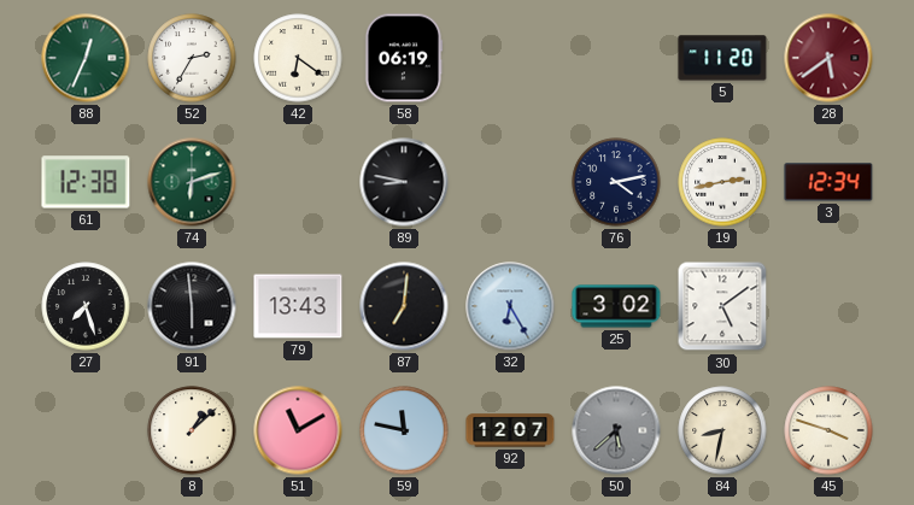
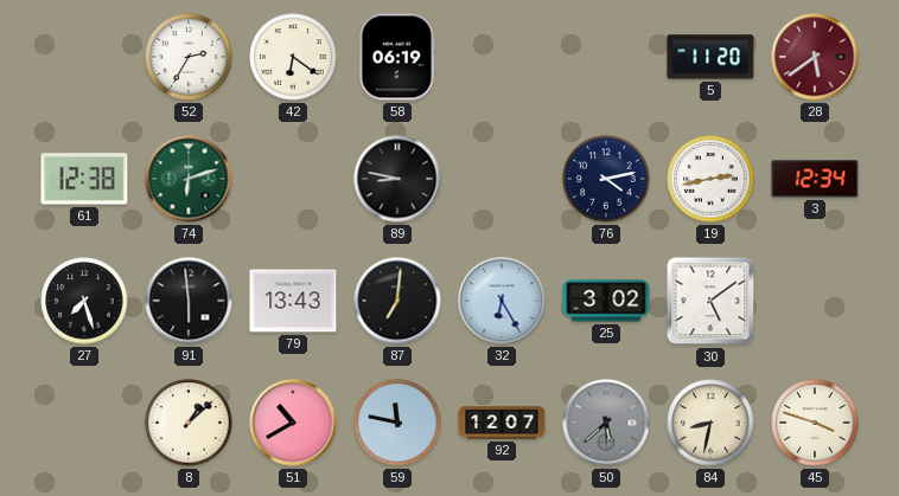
88: 12:34 -> none (86, 58)
51: 11:10 -> 10:40 (293, 423)
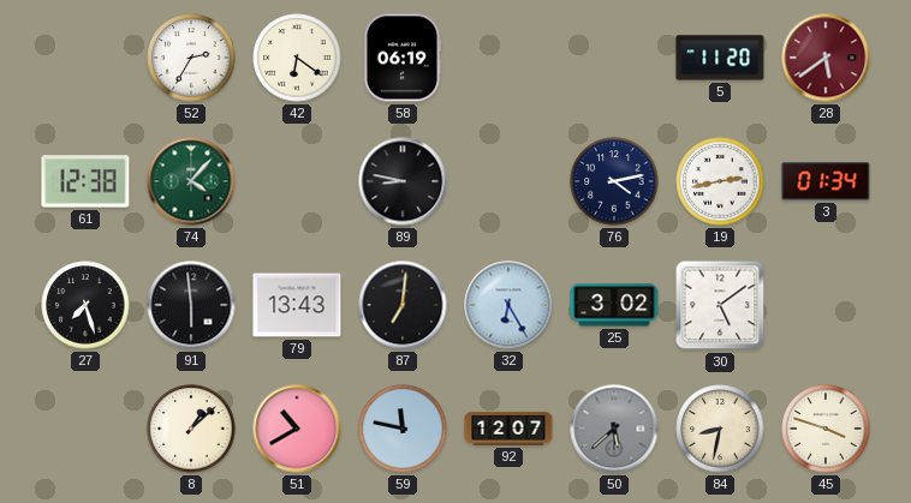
74: 6:12 -> 4:07 (191, 181)
3: 12:34 -> 01:34 (826, 181)
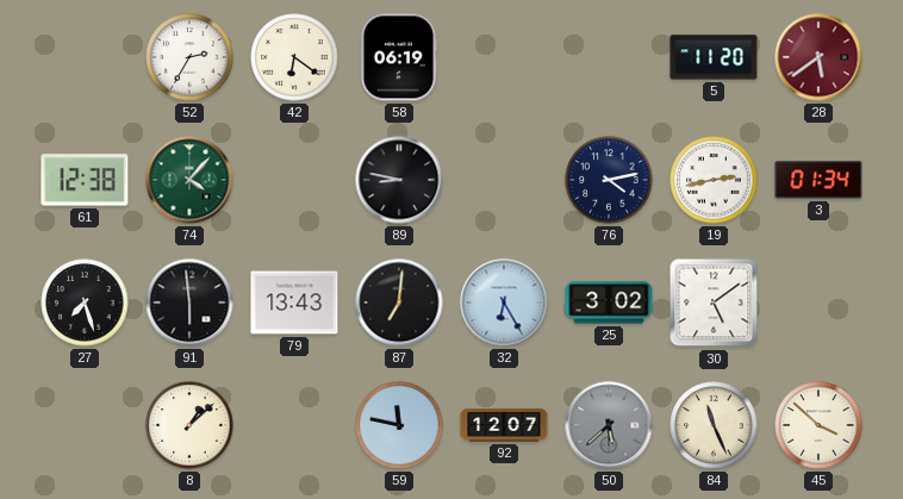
51: 10:40 -> none (297, 429)
84: 8:32 -> 11:26 (714, 425)
45: 3:48 -> 3:52 (818, 425)
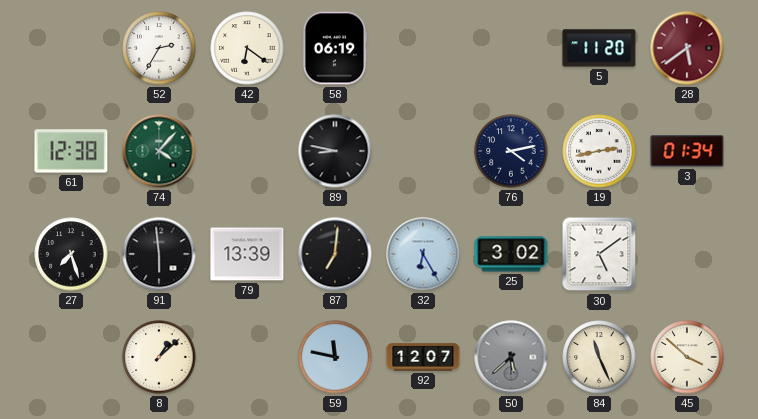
79: 13:43 -> 13:39 (247, 254)
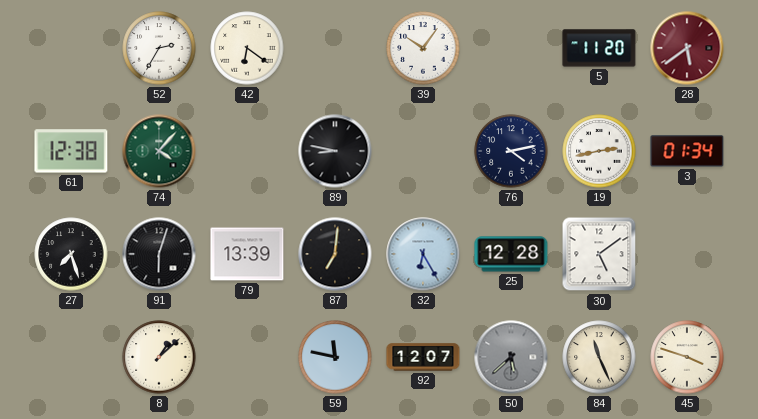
58: 06:19 -> none (335, 48)
39: none -> 10:06 (423, 48)
91: 5:59 -> 6:03 (159, 254)
25: 3:02 -> 12:28 (511, 254)
45: 3:52 -> 3:48 (687, 357)
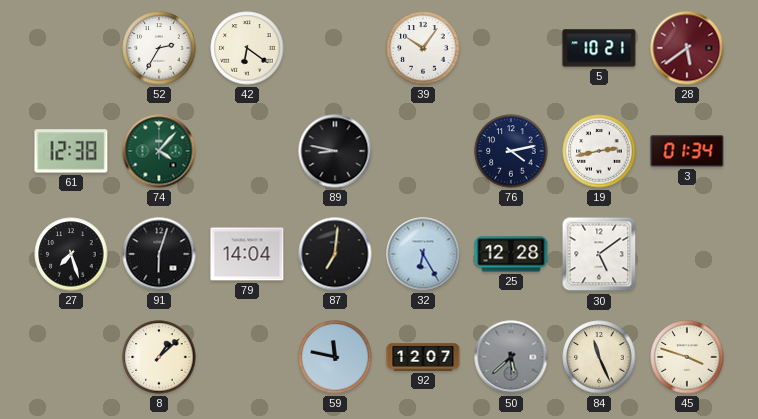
5: 11:20 -> 10:21 (599, 48)
79: 13:39 -> 14:04 (247, 254)
